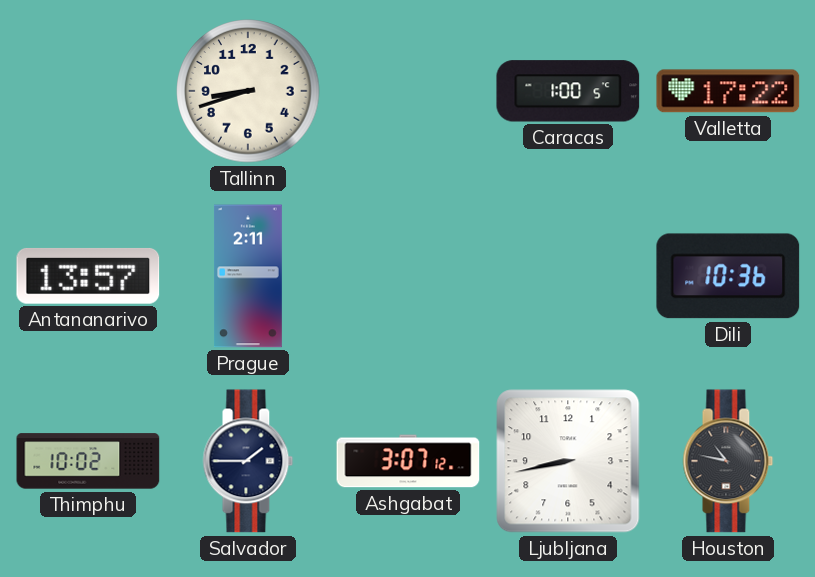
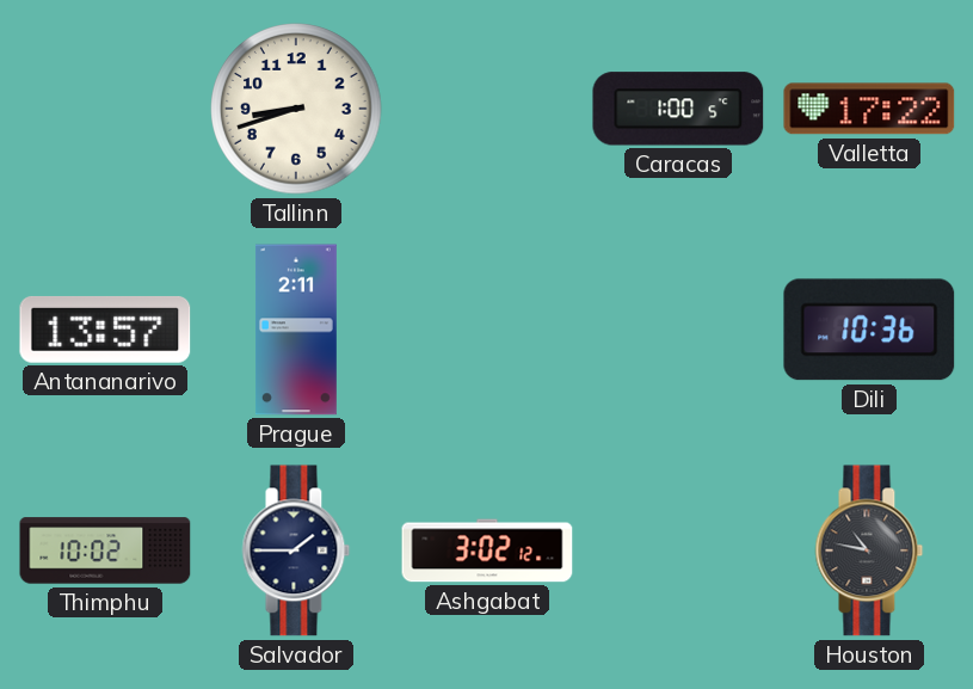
Ashgabat: 3:07 -> 3:02 (487, 550)
Ljubljana: 8:43 -> none (568, 461)
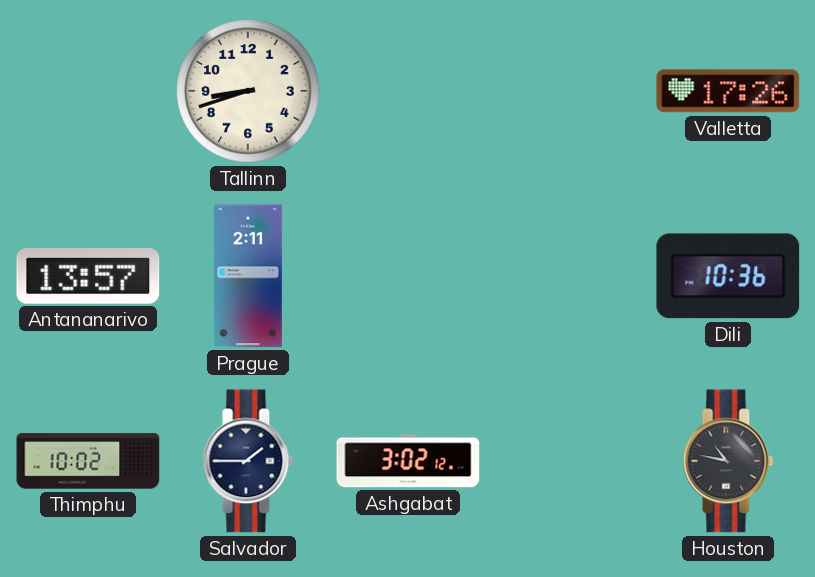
Caracas: 1:00 -> none (678, 109)
Valletta: 17:22 -> 17:26 (728, 91)
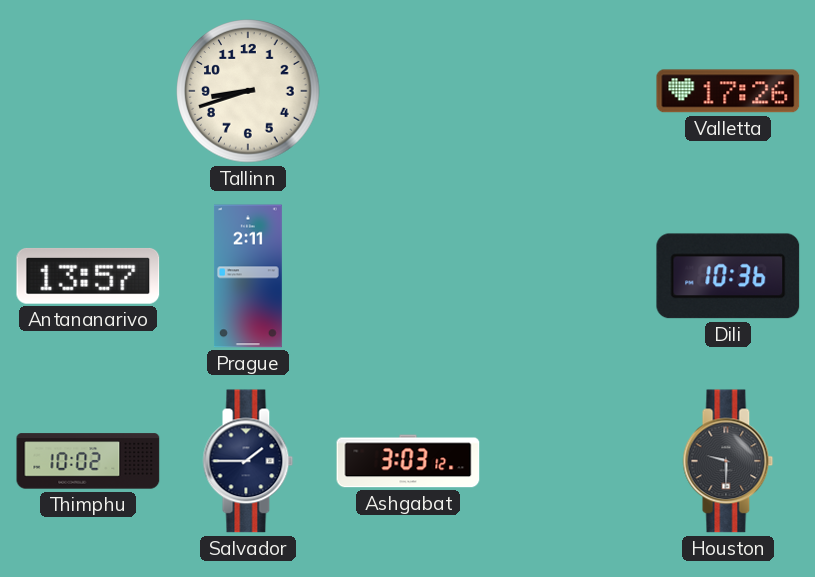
Ashgabat: 3:02 -> 3:03 (408, 461)
Houston: 10:47 -> 9:30 (728, 461)
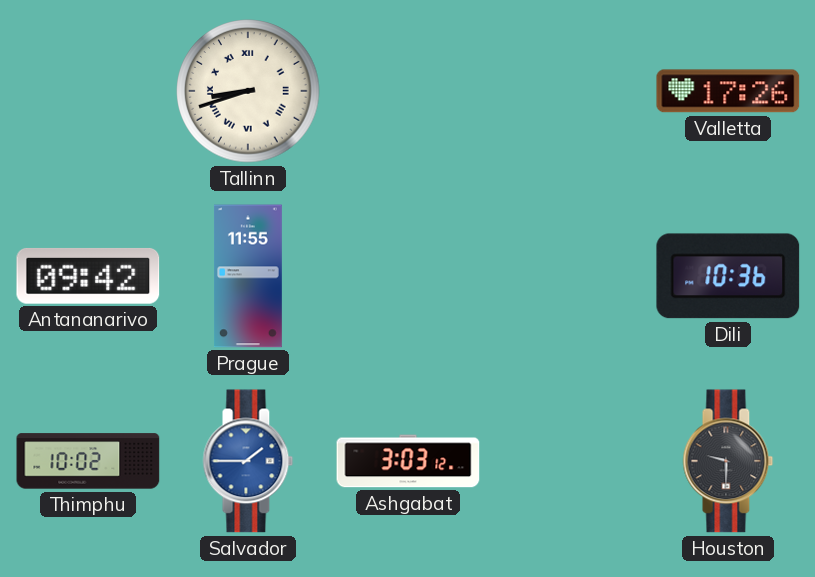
Tallinn numerals: Arabic -> Roman (248, 91)
Antananarivo: 13:57 -> 09:42 (88, 276)
Prague: 2:11 -> 11:55 (248, 276)
Salvador dial: navy -> blue (248, 461)
